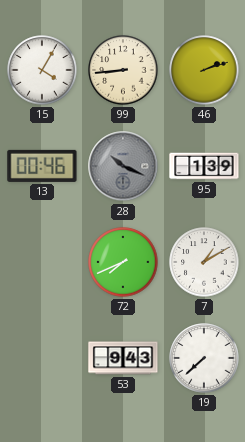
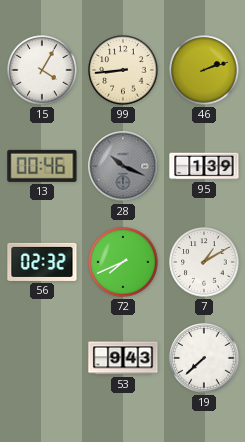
56: none -> 02:32 (42, 262)
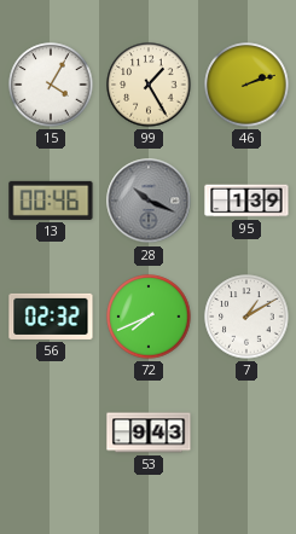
99: 8:44 -> 1:25 (149, 85)
19: 7:38 -> none (204, 358)
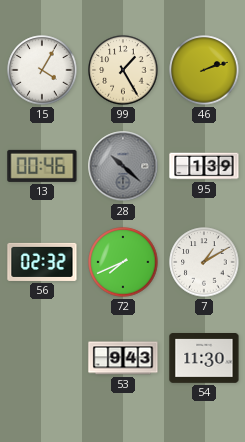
28: 10:19 -> 10:22 (123, 166)
54: none -> 11:30 (204, 359)
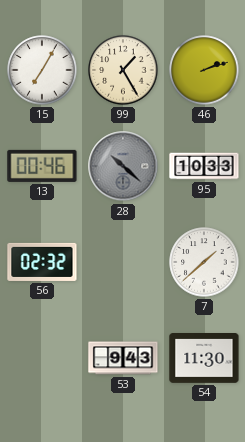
15: 4:05 -> 7:05 (42, 70)
95: 1:39 -> 10:33 (204, 166)
72: 7:41 -> none (123, 262)
7: 1:10 -> 1:38 (204, 262)
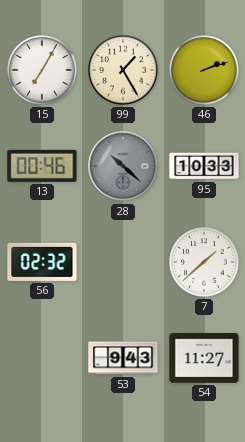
54: 11:30 -> 11:27 (204, 359)
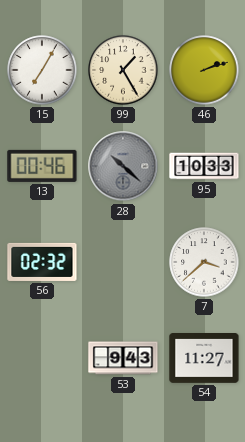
7: 1:38 -> 3:38 (204, 262)
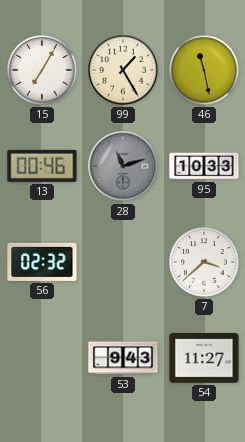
46: 2:12 -> 11:28 (204, 70)
28: 10:22 -> 11:12 (123, 166)
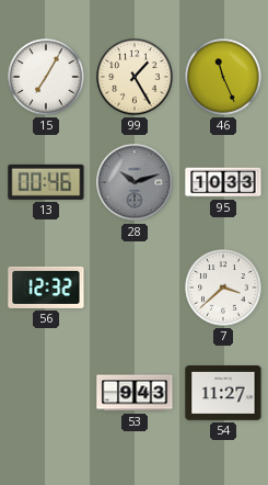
46: 11:28 -> 11:26 (223, 77)
28: 11:12 -> 10:12 (135, 182)
56: 02:32 -> 12:32 (46, 287)
